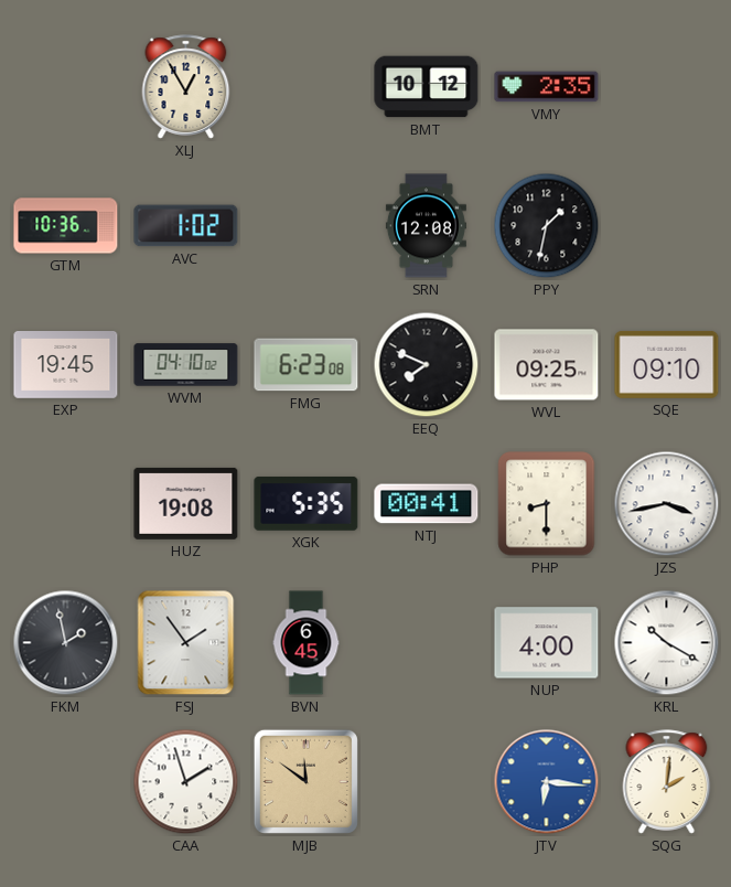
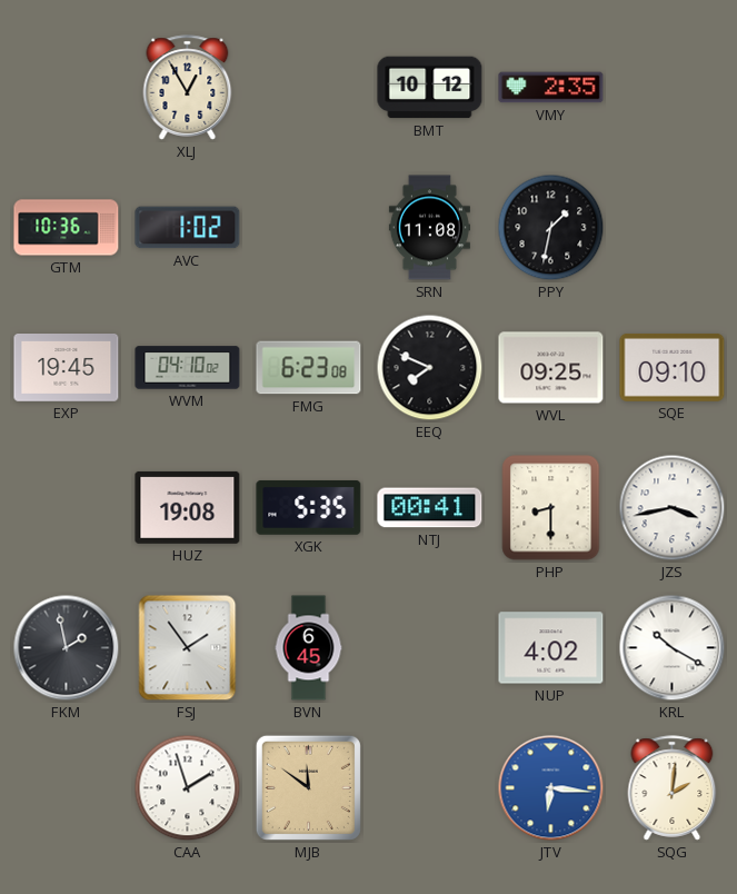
SRN: 12:08 -> 11:08 (429, 228)
NUP: 4:00 -> 4:02 (551, 648)
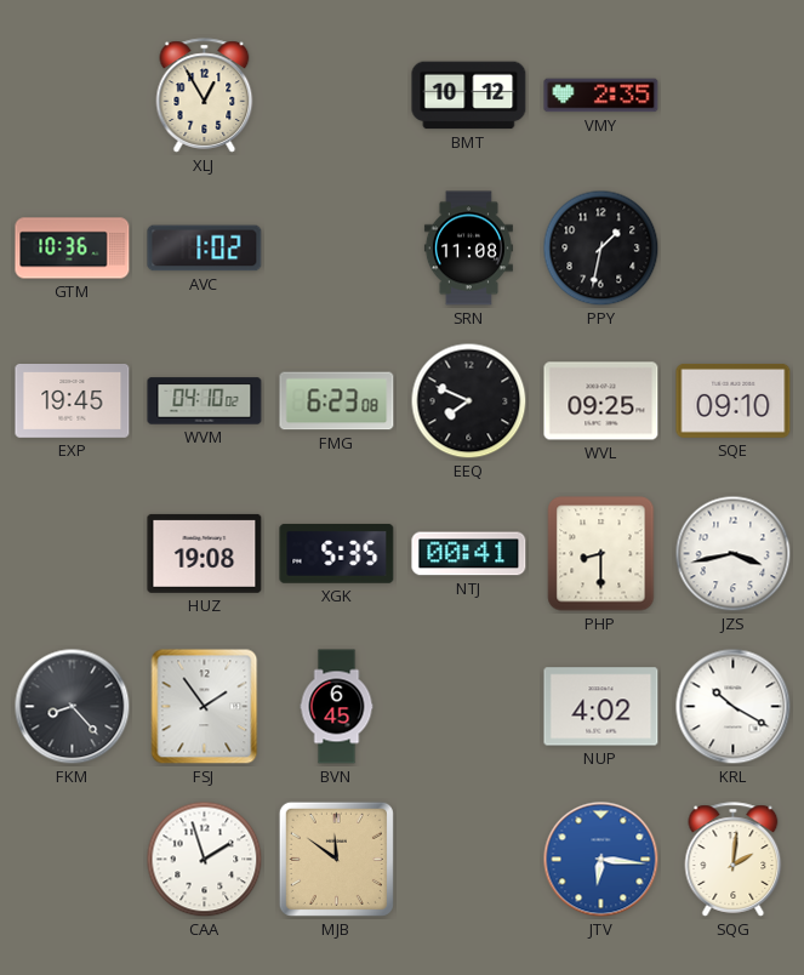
FKM: 1:58 -> 8:23 (73, 707)
